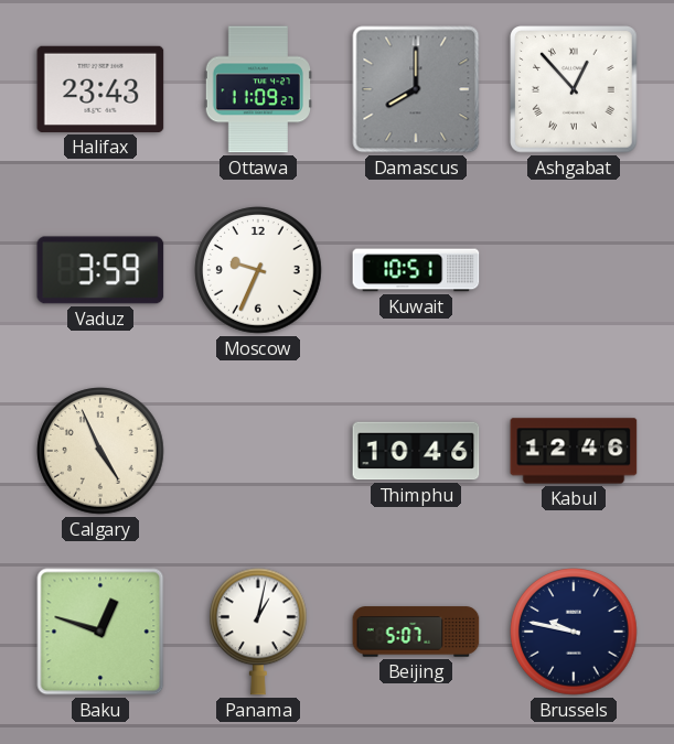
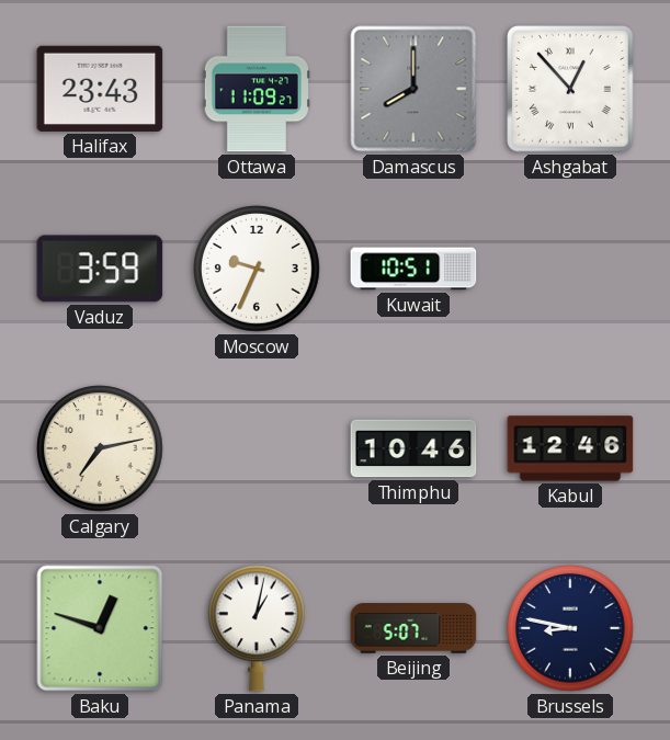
Calgary: 4:56 -> 7:13 (100, 448)
Brussels: 9:47 -> 8:47 (570, 628)
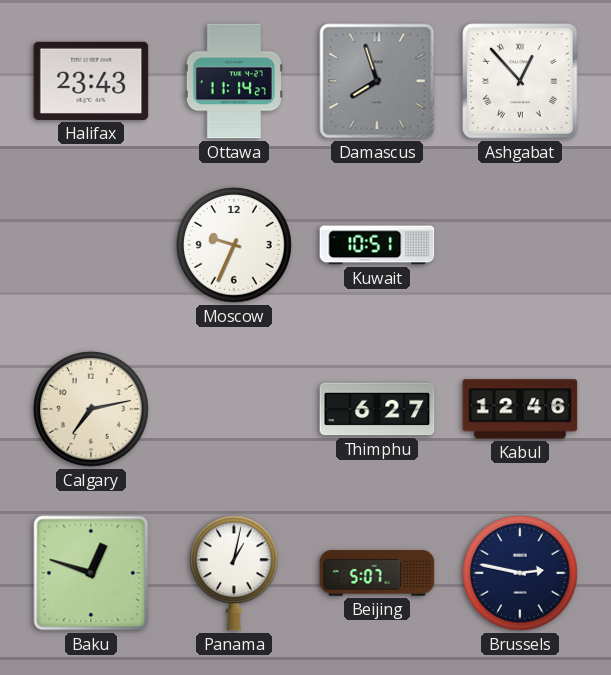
Ottawa: 11:09 -> 11:14 (234, 81)
Damascus: 8:00 -> 7:57 (377, 81)
Vaduz: 3:59 -> none (100, 269)
Thimphu: 10:46 -> 6:27 (377, 409)
Brussels: 8:47 -> 2:47 (520, 573)
